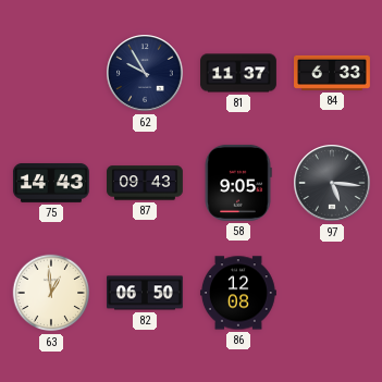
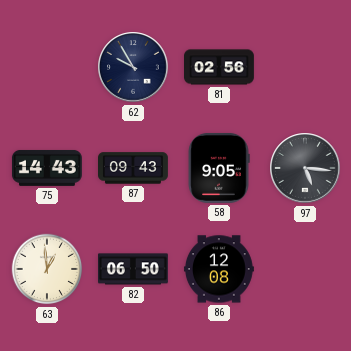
81: 11:37 -> 02:56 (220, 67)
84: 6:33 -> none (333, 73)
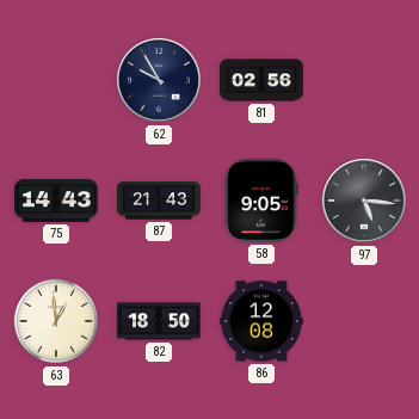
87: 09:43 -> 21:43 (160, 201)
82: 06:50 -> 18:50 (160, 321)
